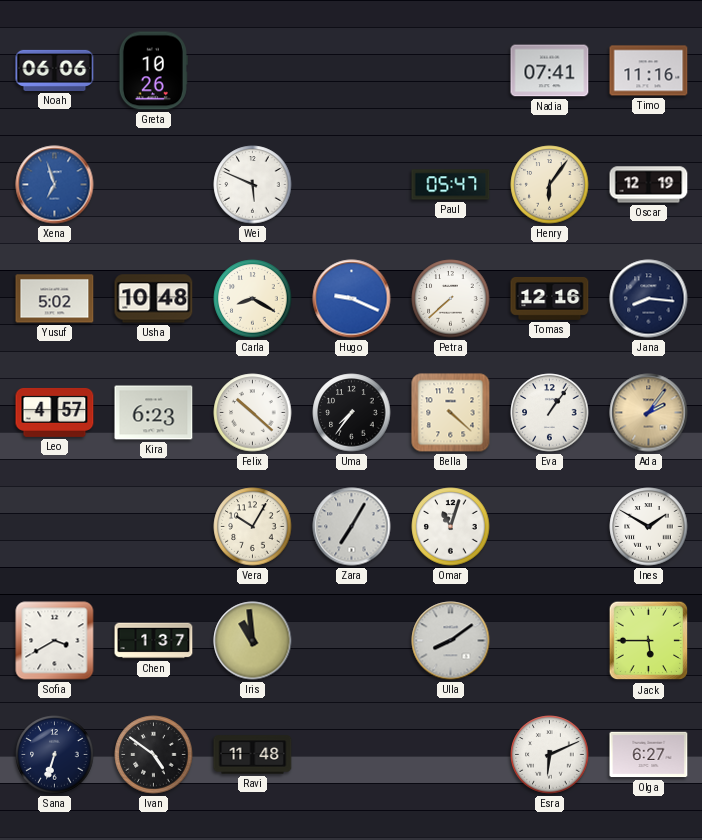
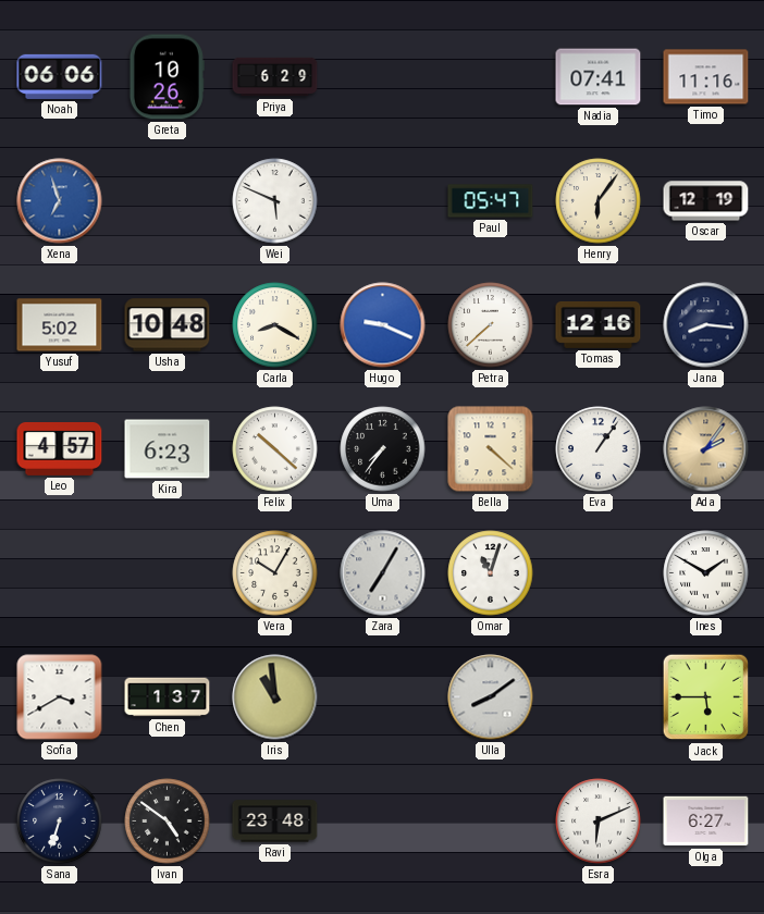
Priya: none -> 6:29 (275, 77)
Ravi: 11:48 -> 23:48 (275, 822)
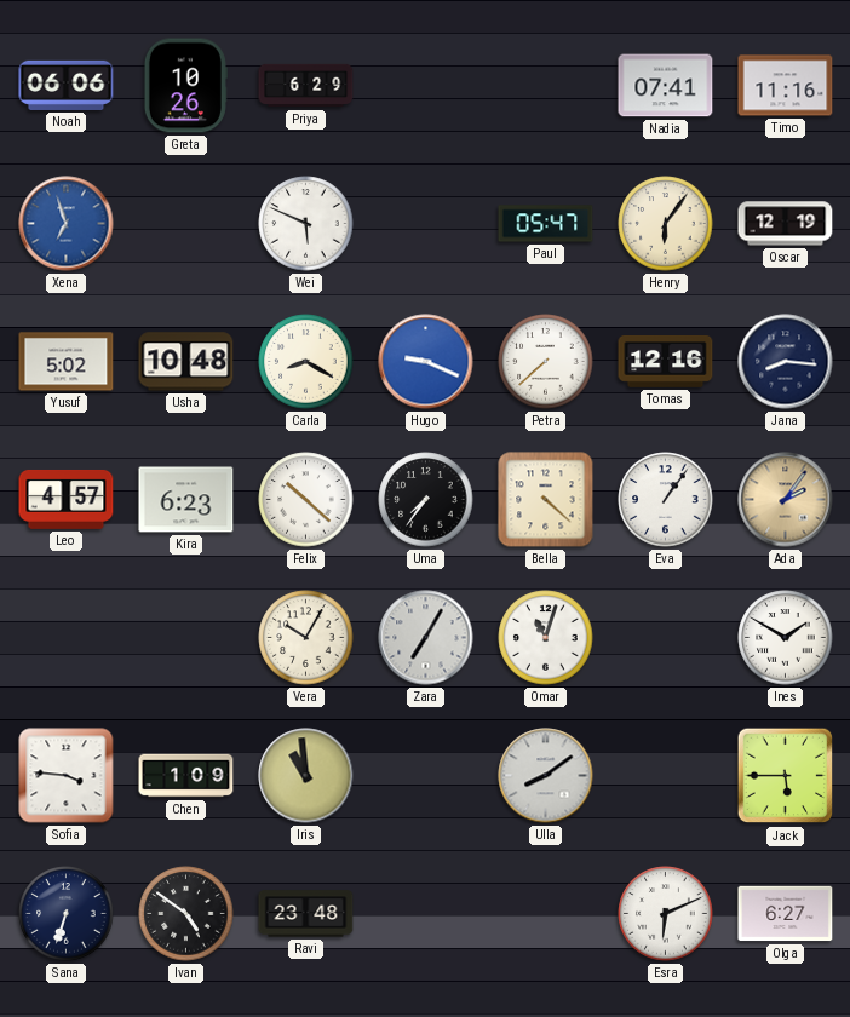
Sofia: 3:40 -> 3:46 (67, 776)
Chen: 1:37 -> 1:09 (186, 776)
